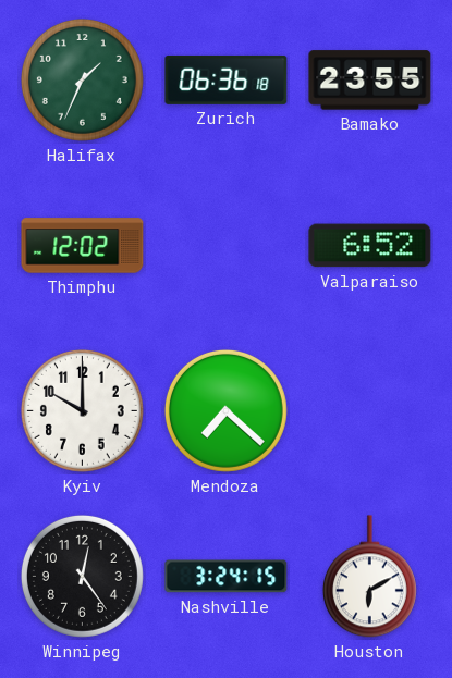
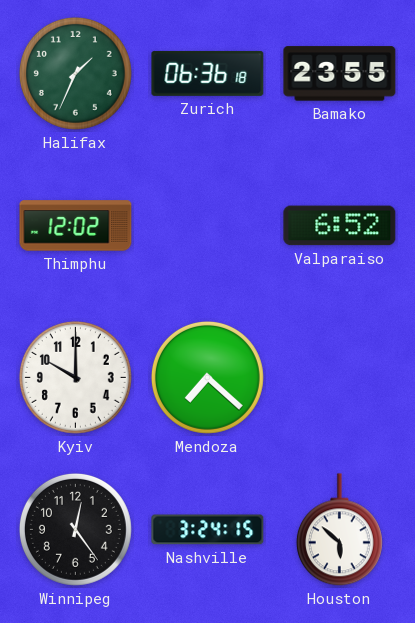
Houston: 6:10 -> 5:52 (339, 530)
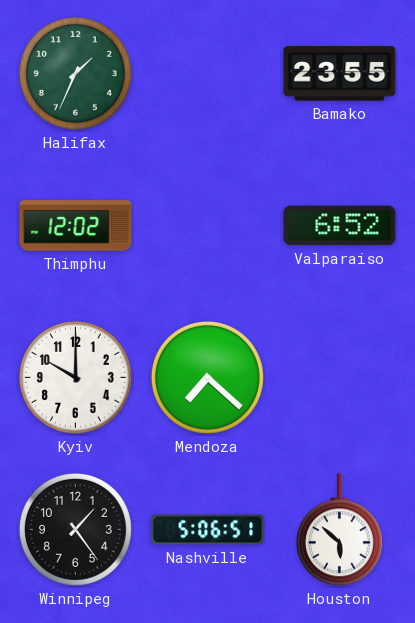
Zurich: 06:36 -> none (208, 73)
Winnipeg: 12:24 -> 1:24 (75, 529)
Nashville: 3:24 -> 5:06 (208, 530)
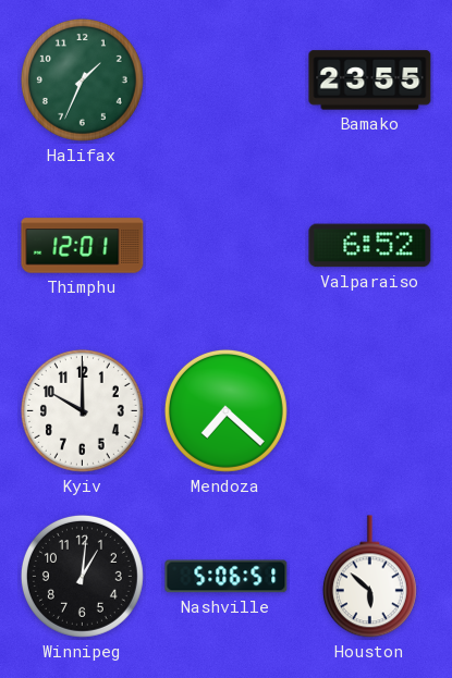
Thimphu: 12:02 -> 12:01 (83, 246)
Winnipeg: 1:24 -> 1:01 (82, 576)
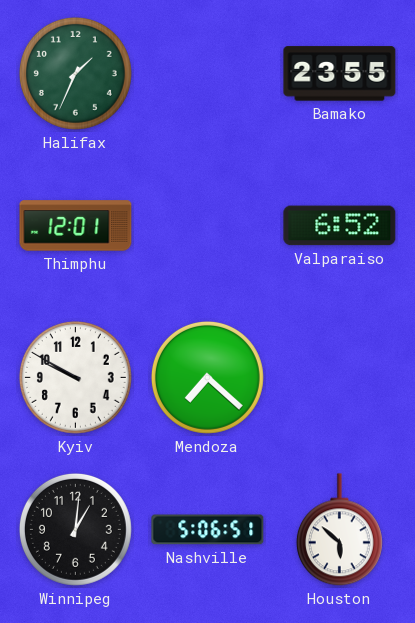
Kyiv: 10:00 -> 9:50 (75, 377)
